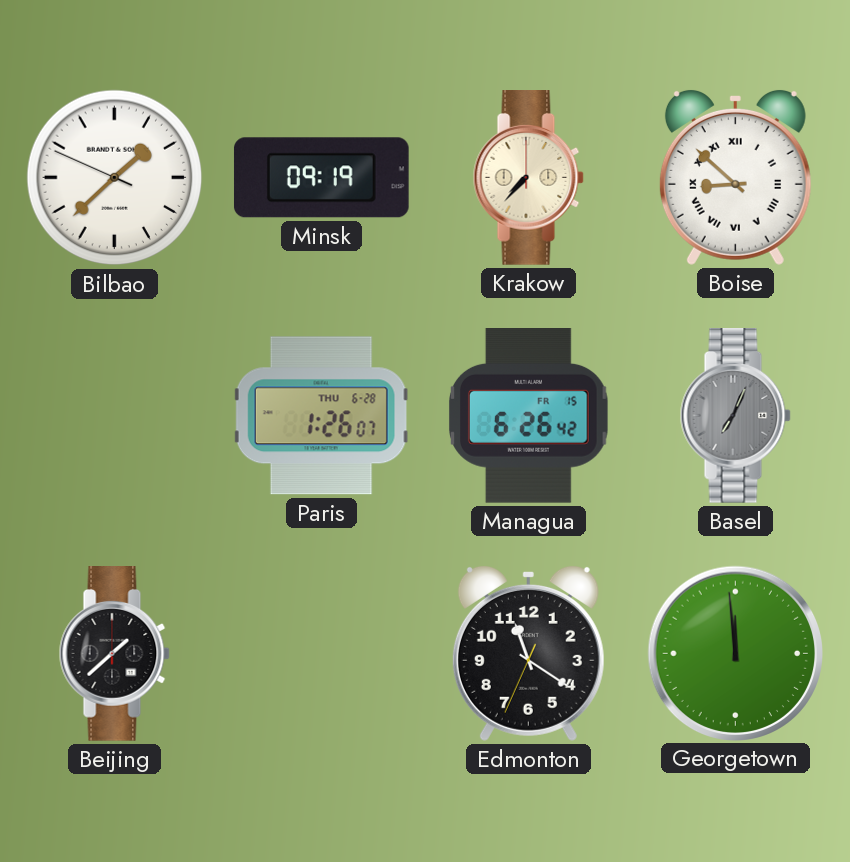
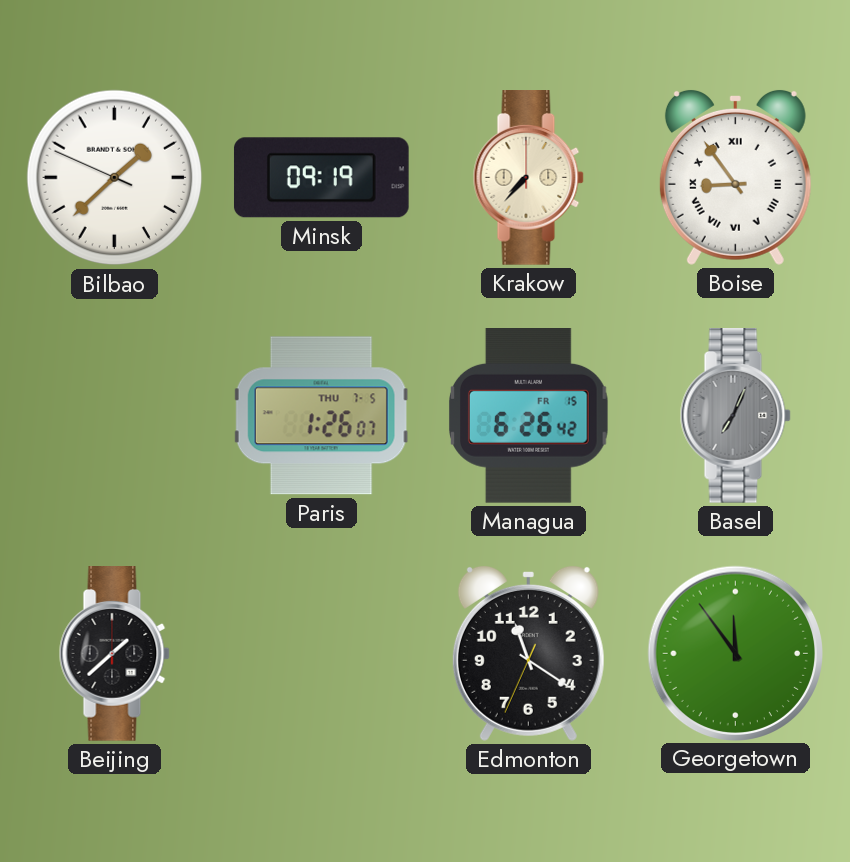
Boise: 8:52 -> 8:54 (735, 177)
Paris date: THU 6-28 -> THU 7-5 (322, 416)
Georgetown: 11:59 -> 11:54 (736, 653)
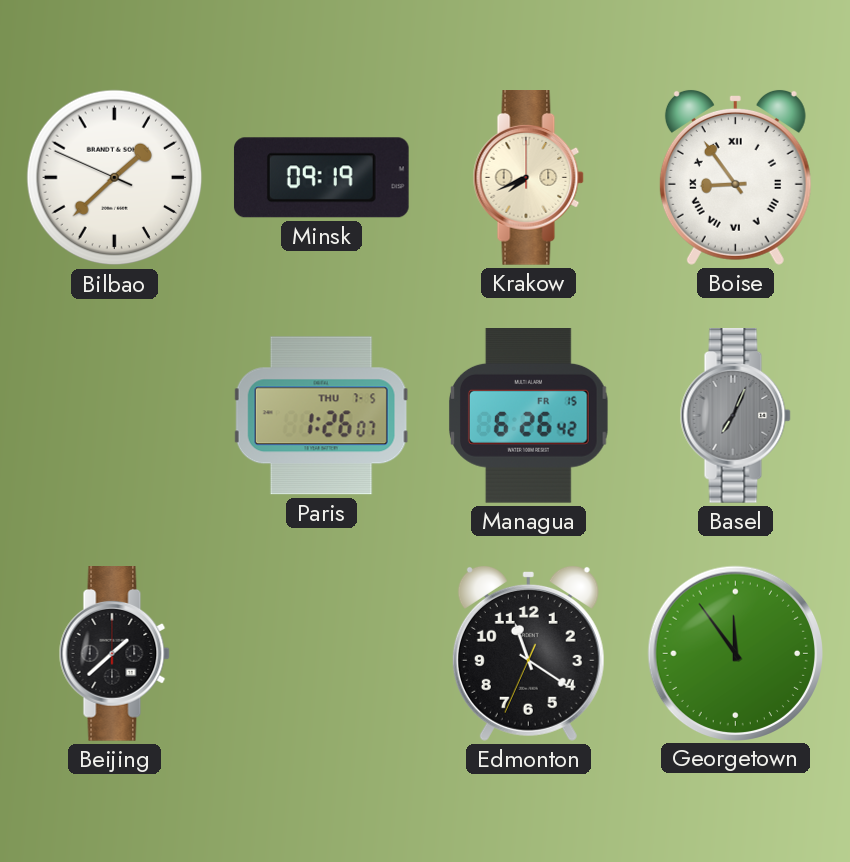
Krakow: 7:37 -> 7:41 (528, 178)
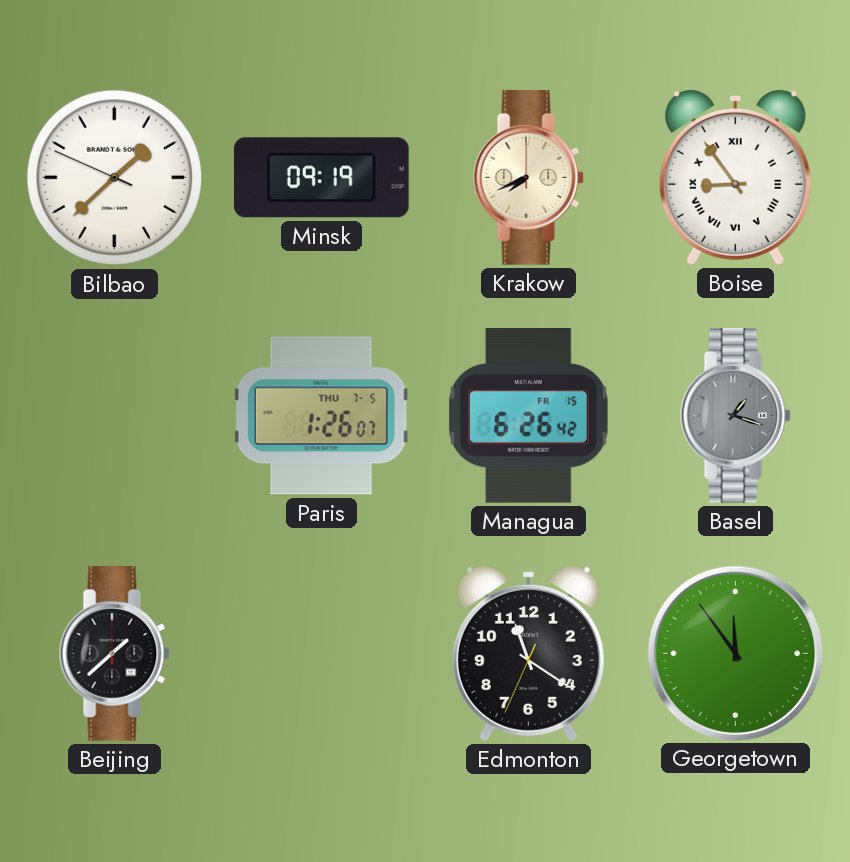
Basel: 7:04 -> 1:18 (735, 416)
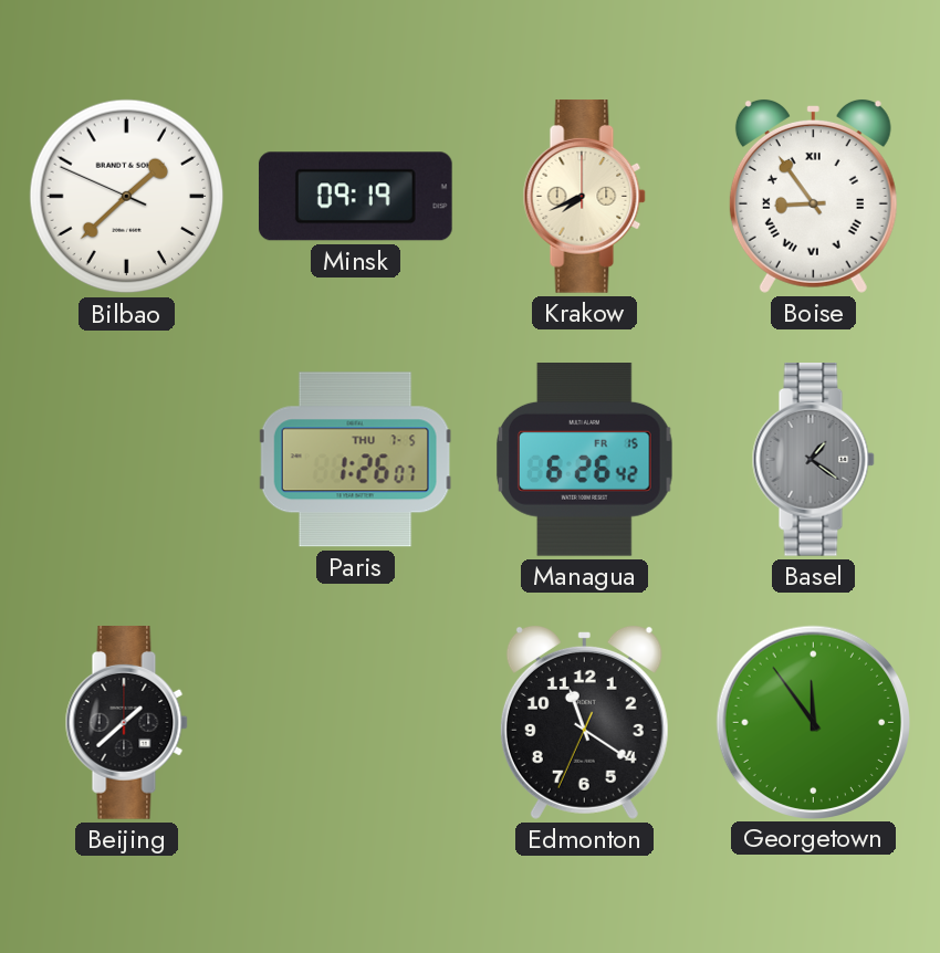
Basel: 1:18 -> 1:21 (813, 460)
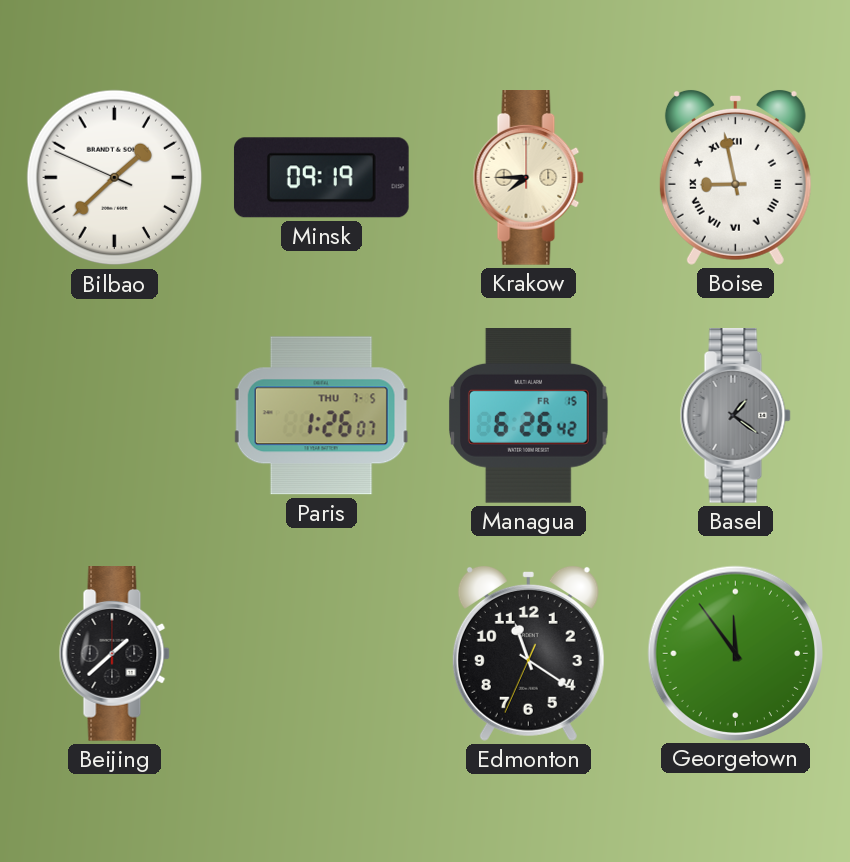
Krakow: 7:41 -> 7:45 (528, 178)
Boise: 8:54 -> 8:58 (735, 177)
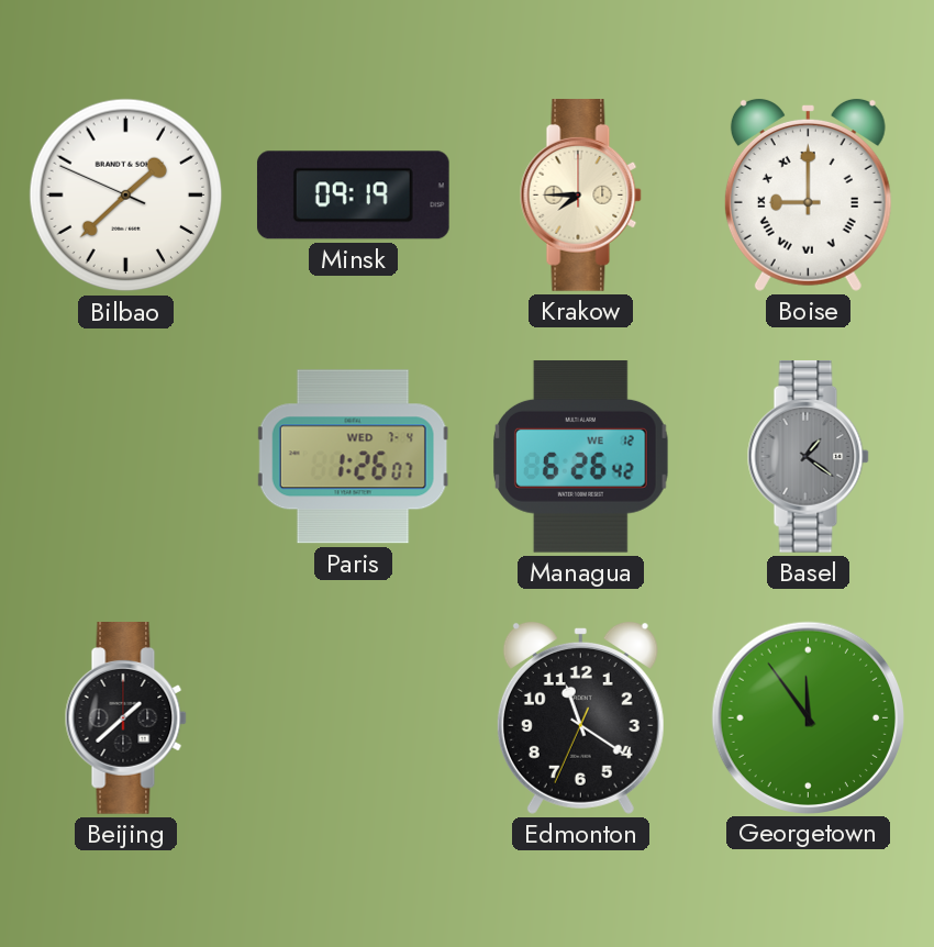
Boise: 8:58 -> 9:00 (808, 194)
Paris date: THU 7-5 -> WED 7-4 (354, 457)
Managua date: FR 15 -> WE 12 (581, 457)
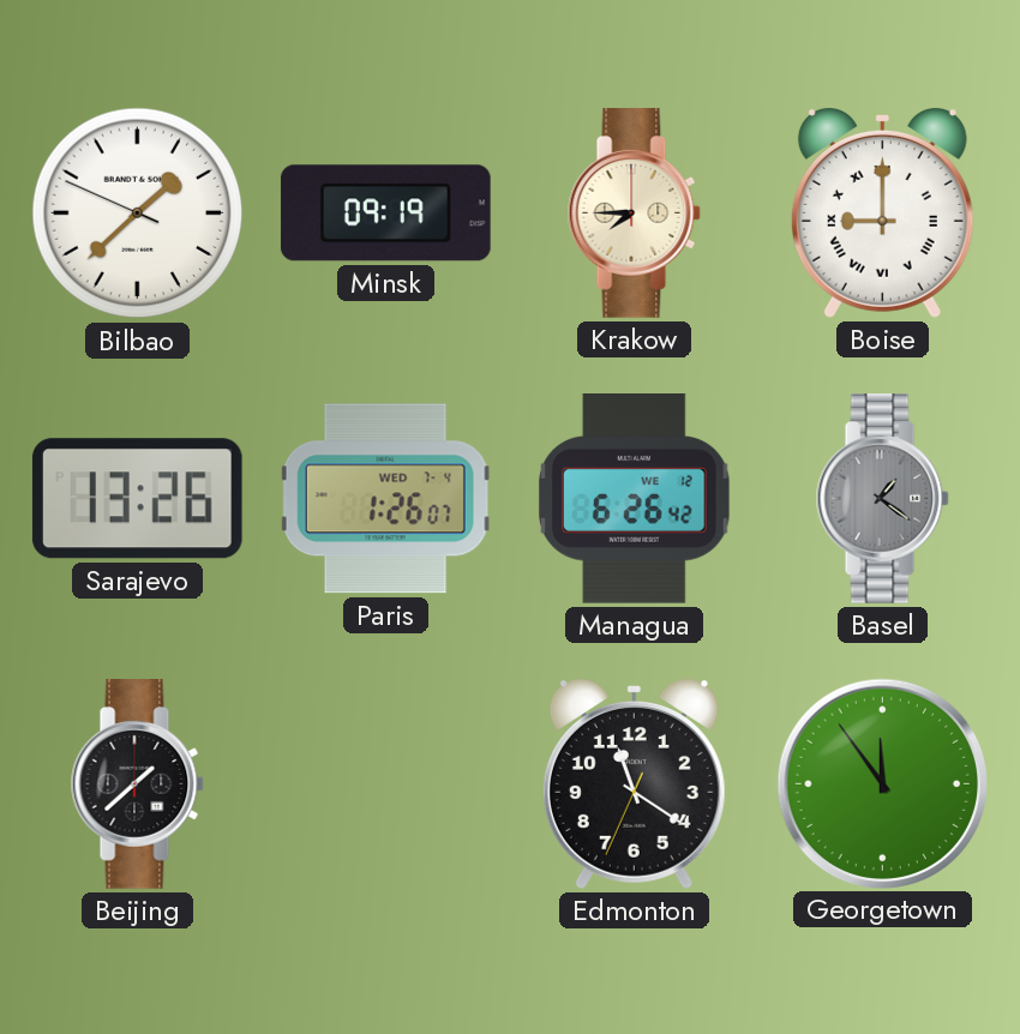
Sarajevo: none -> 13:26 (137, 499)
